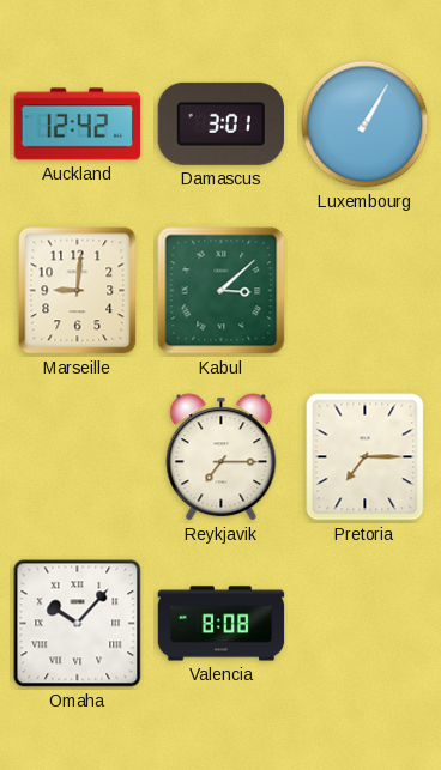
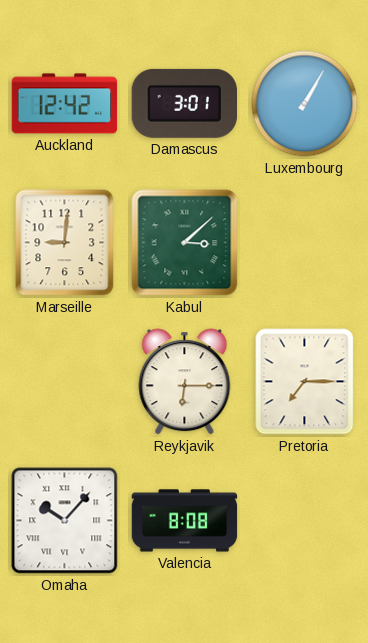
Reykjavik: 7:15 -> 6:15 (185, 382)
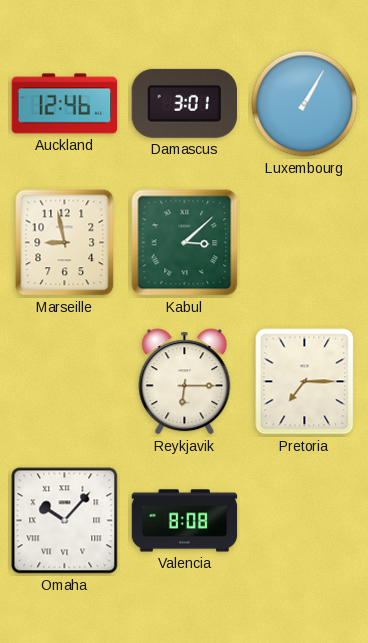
Auckland: 12:42 -> 12:46 (65, 104)
Marseille: 9:01 -> 8:58 (65, 243)
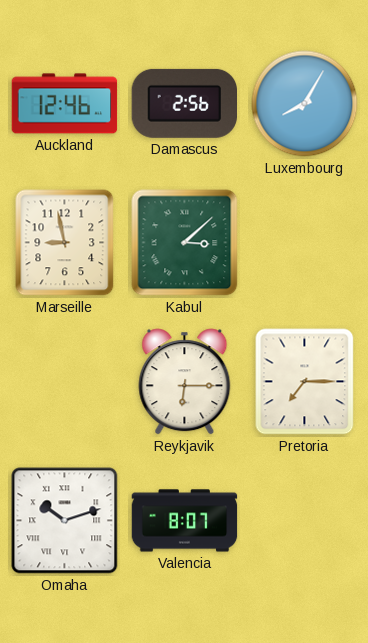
Damascus: 3:01 -> 2:56 (184, 103)
Luxembourg: 1:05 -> 8:05 (305, 104)
Omaha: 10:07 -> 10:12 (65, 521)
Valencia: 8:08 -> 8:07 (185, 521)
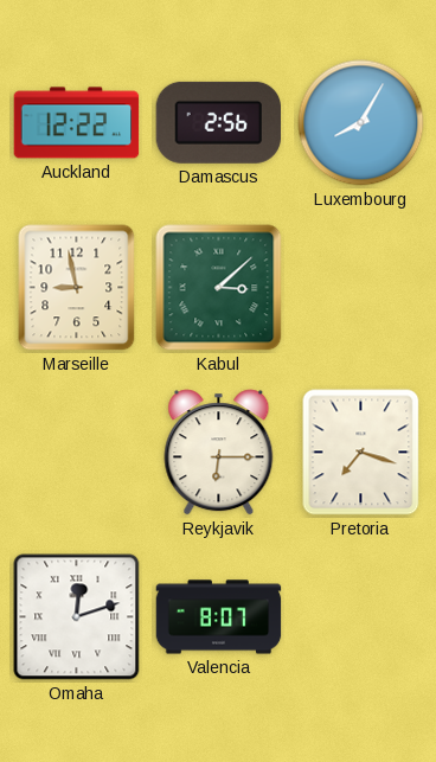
Auckland: 12:46 -> 12:22 (77, 123)
Pretoria: 7:15 -> 7:18 (361, 453)
Omaha: 10:12 -> 12:12 (77, 617)
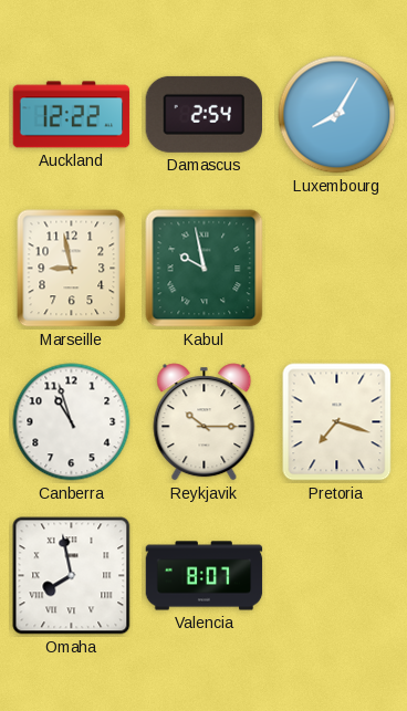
Damascus: 2:56 -> 2:54 (203, 114)
Kabul: 3:08 -> 9:58 (205, 269)
Canberra: none -> 10:57 (72, 422)
Reykjavik: 6:15 -> 10:15 (205, 422)
Omaha: 12:12 -> 7:58 (72, 576)
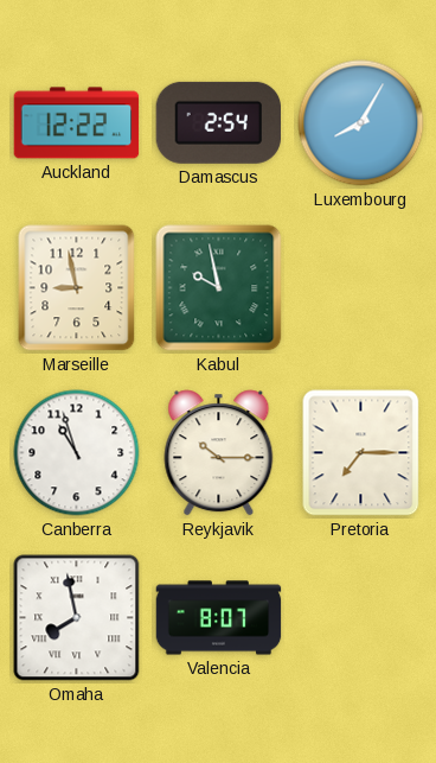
Pretoria: 7:18 -> 7:15 (361, 453)
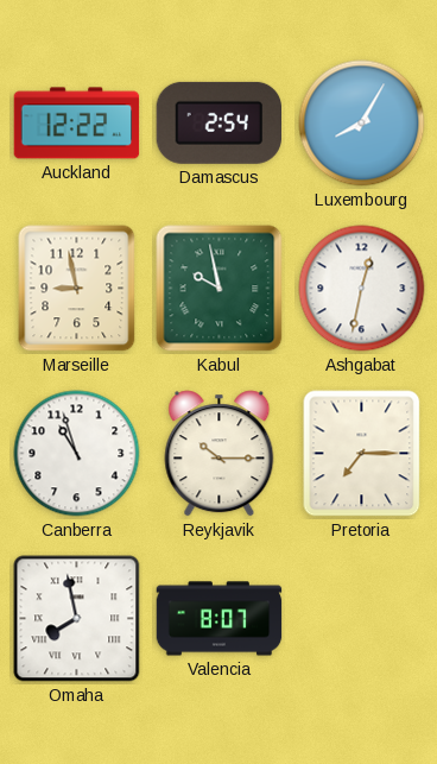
Ashgabat: none -> 12:32 (362, 289)
